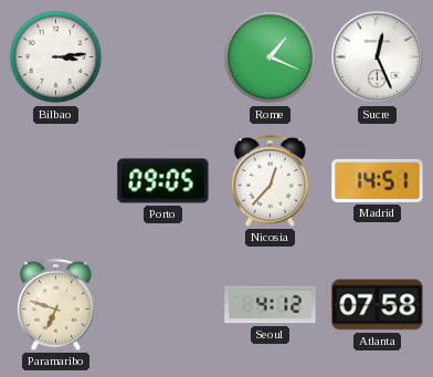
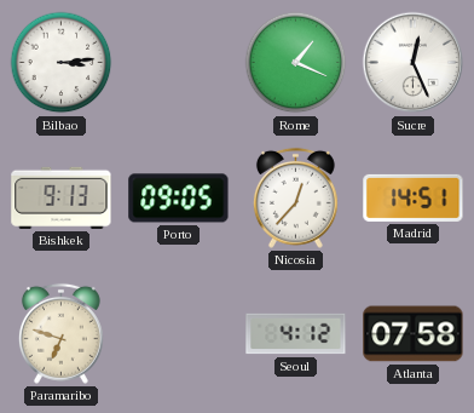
Bishkek: none -> 9:13 (62, 197)
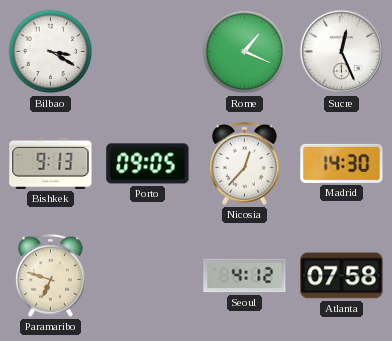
Bilbao: 3:14 -> 3:20 (51, 52)
Madrid: 14:51 -> 14:30 (342, 163)
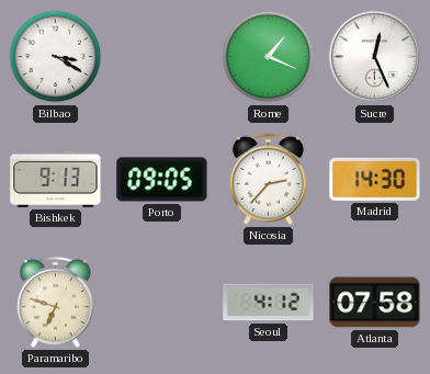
Nicosia: 12:37 -> 2:37 (268, 179)
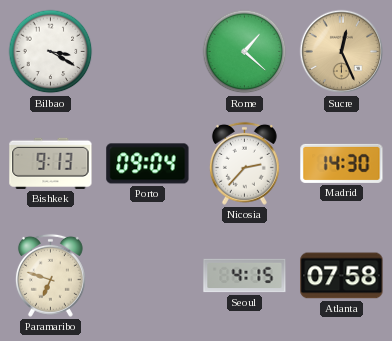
Rome: 1:19 -> 1:22 (245, 52)
Sucre dial: white -> champagne (342, 52)
Porto: 09:05 -> 09:04 (148, 164)
Seoul: 4:12 -> 4:15 (245, 276)
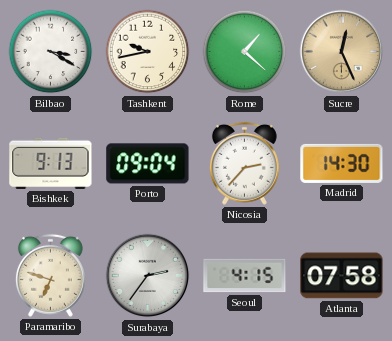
Tashkent: none -> 9:43 (148, 52)
Surabaya: none -> 2:36 (148, 276)
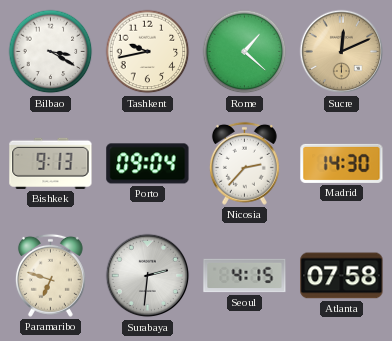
Sucre: 12:26 -> 12:11 (342, 52)
Surabaya: 2:36 -> 2:31 (148, 276)
